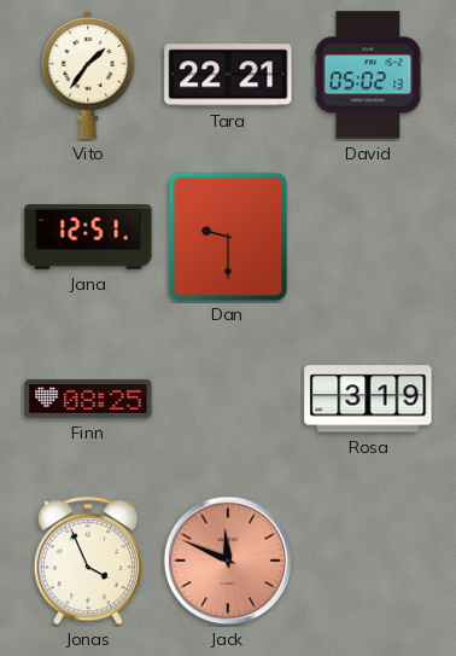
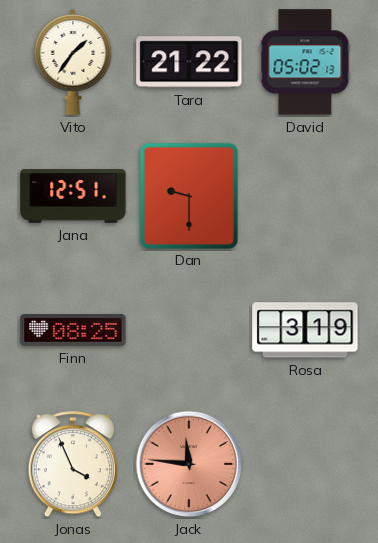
Tara: 22:21 -> 21:22 (189, 62)
Jack: 11:49 -> 11:46 (189, 464)
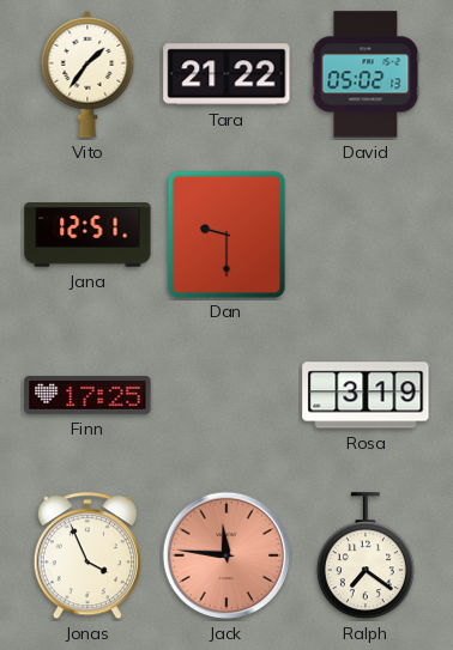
Finn: 08:25 -> 17:25 (87, 396)
Ralph: none -> 7:21 (366, 557)
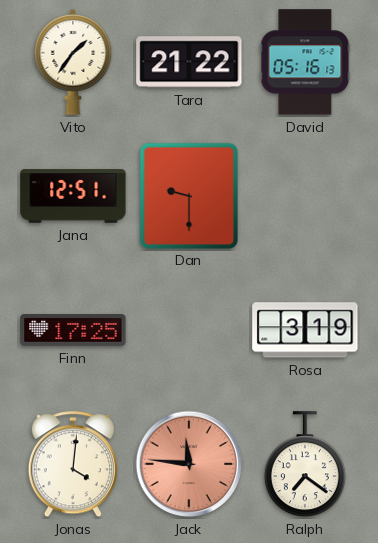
David: 05:02 -> 05:16 (305, 62)
Jonas: 3:56 -> 4:01 (73, 465)
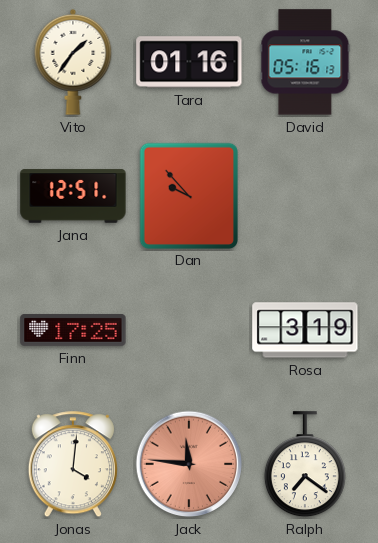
Tara: 21:22 -> 01:16 (189, 62)
Dan: 9:30 -> 9:53 (188, 195)
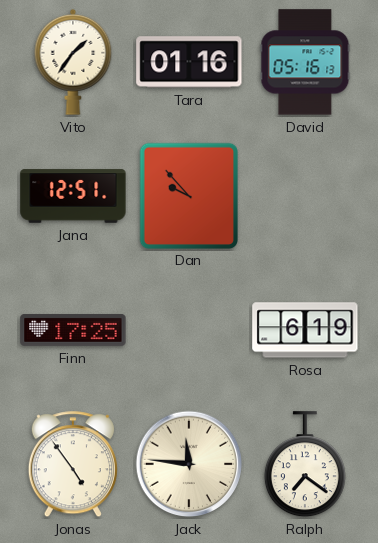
Rosa: 3:19 -> 6:19 (305, 330)
Jonas: 4:01 -> 4:54 (73, 465)
Jack dial: salmon -> cream (189, 464)
